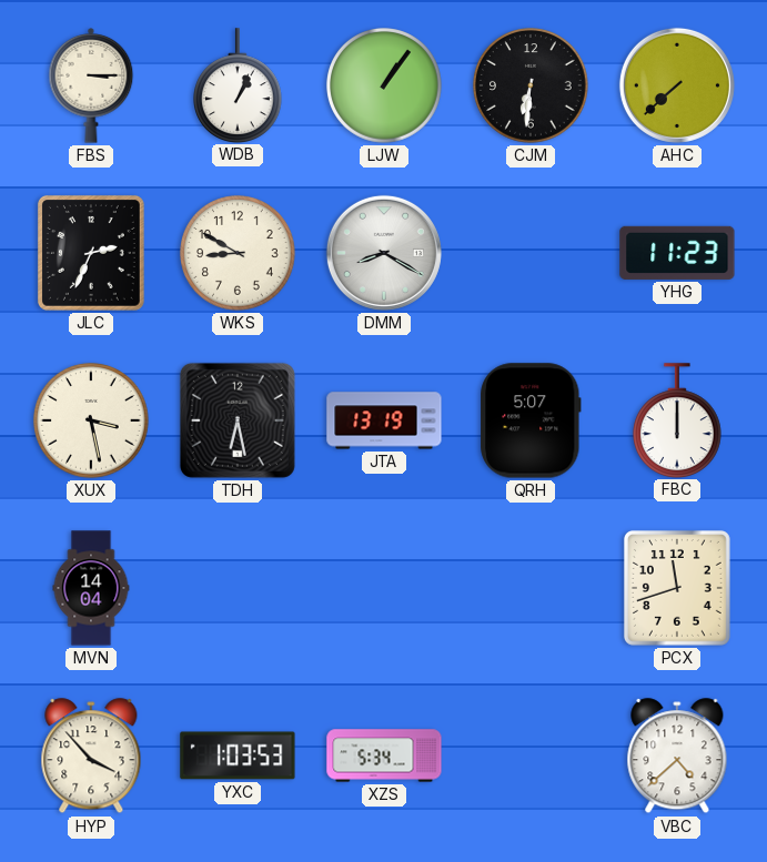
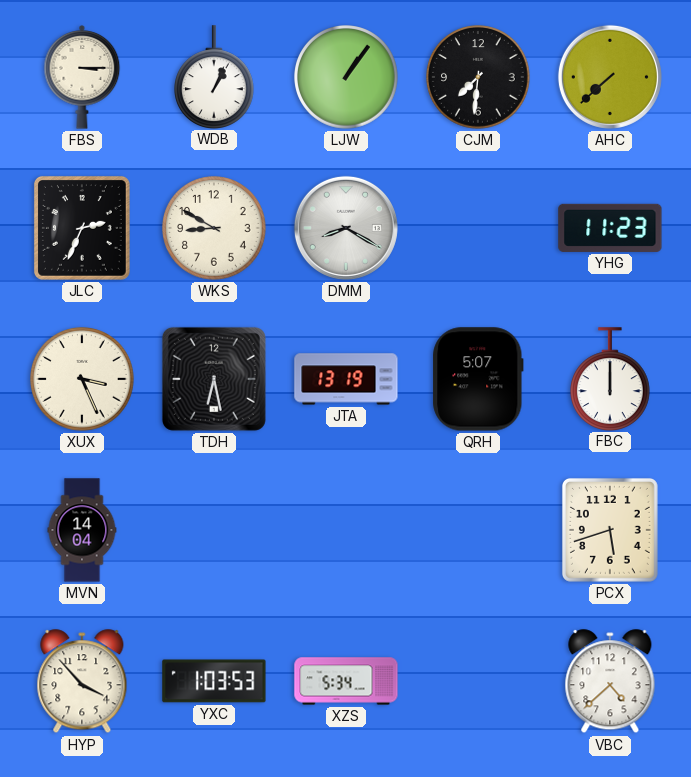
CJM: 6:31 -> 7:31 (478, 77)
XUX: 3:28 -> 3:26 (82, 379)
PCX: 11:42 -> 5:42 (610, 530)
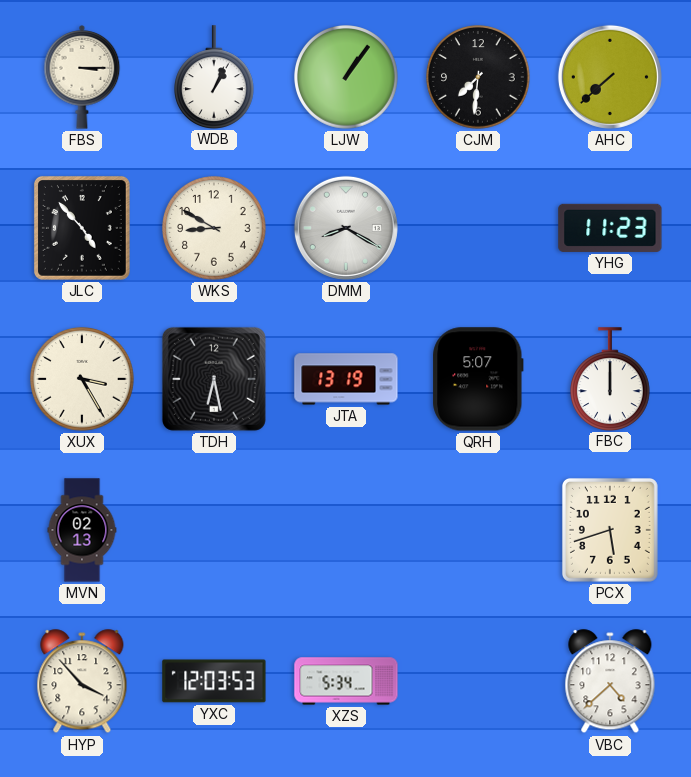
JLC: 2:34 -> 4:53 (82, 228)
XUX: 3:26 -> 3:25 (82, 379)
MVN: 14:04 -> 02:13 (82, 530)
YXC: 1:03 -> 12:03 (214, 681)
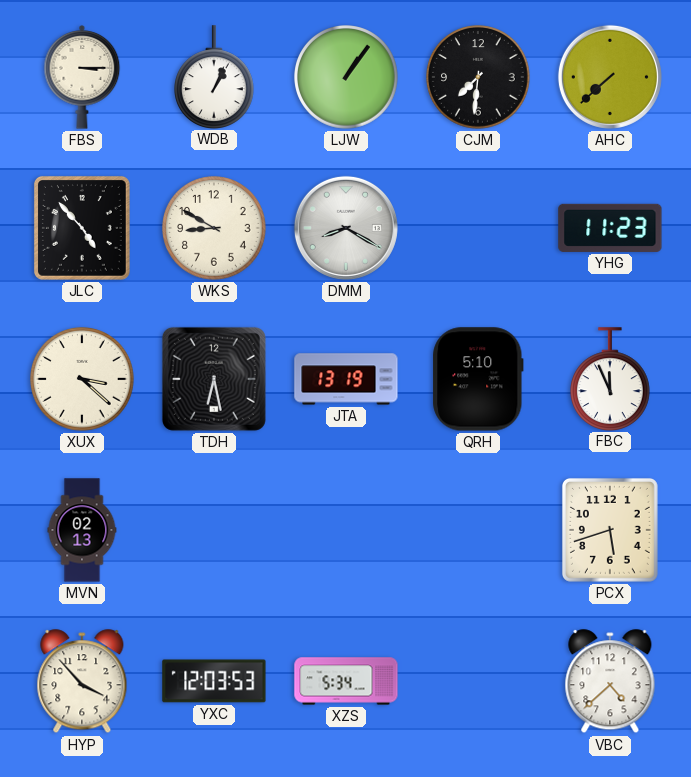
XUX: 3:25 -> 3:22 (82, 379)
QRH: 5:07 -> 5:10 (478, 379)
FBC: 12:00 -> 11:56 (611, 379)
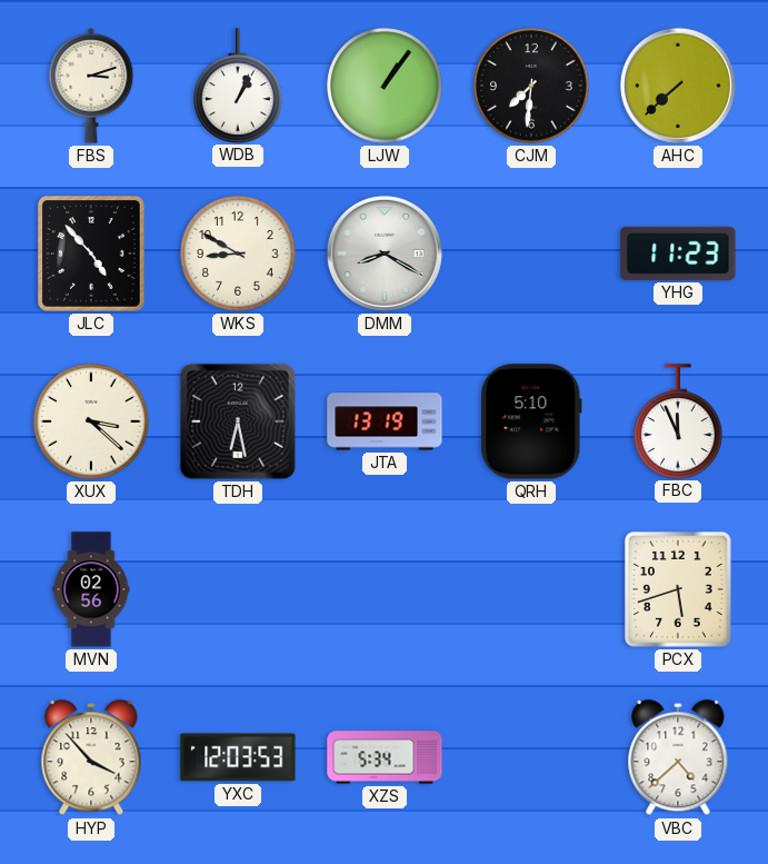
FBS: 3:15 -> 3:12 (91, 86)
MVN: 02:13 -> 02:56 (91, 589)
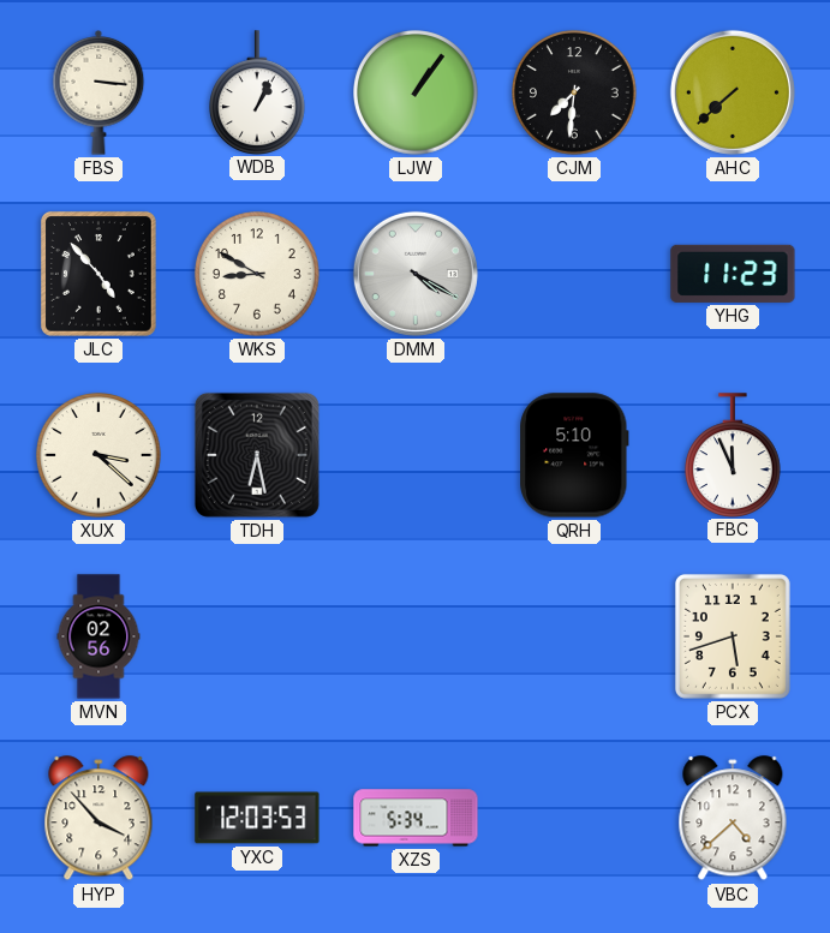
FBS: 3:12 -> 3:16 (98, 92)
DMM: 8:20 -> 4:20 (416, 274)
JTA: 13:19 -> none (385, 421)
